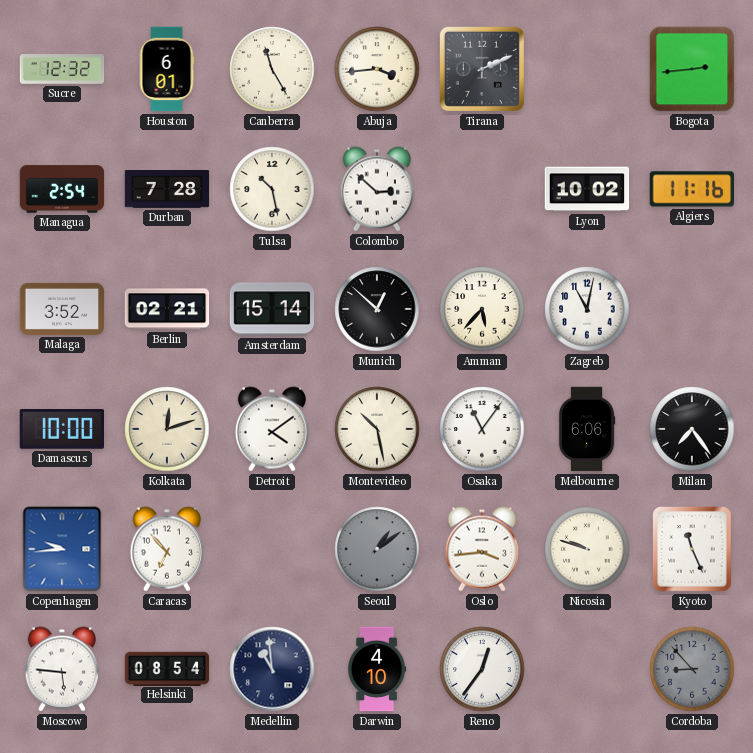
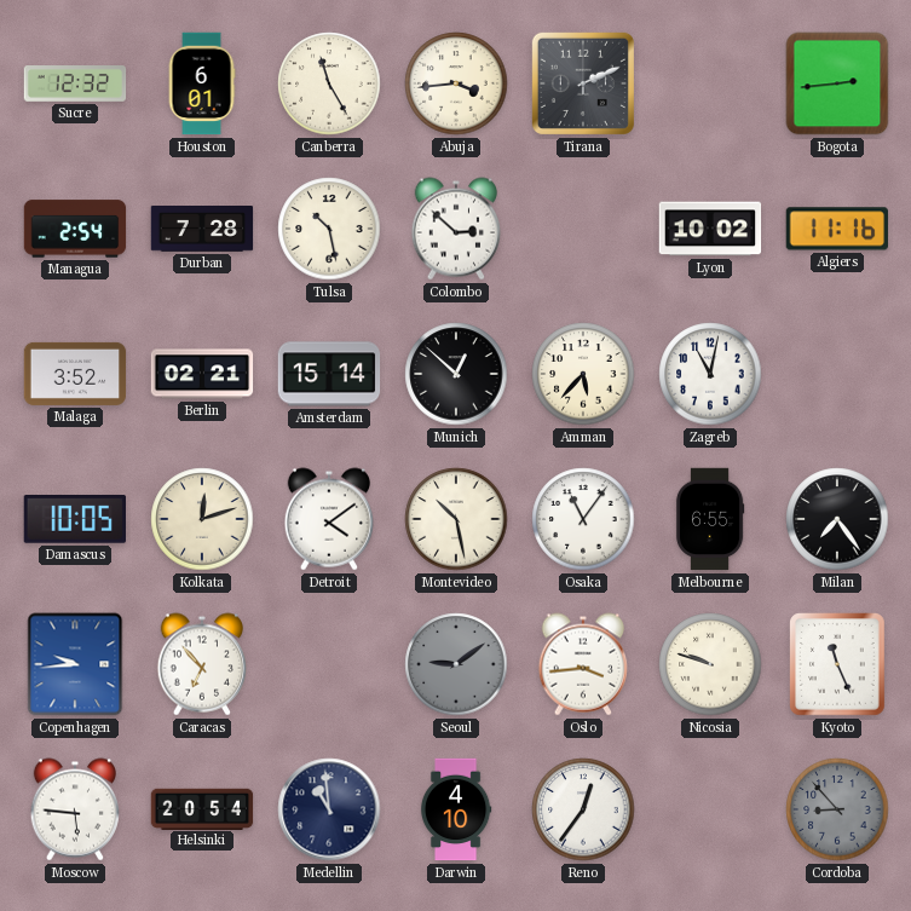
Damascus: 10:00 -> 10:05 (74, 520)
Melbourne: 6:06 -> 6:55 (710, 519)
Seoul: 1:09 -> 9:09 (456, 664)
Helsinki: 08:54 -> 20:54 (202, 808)
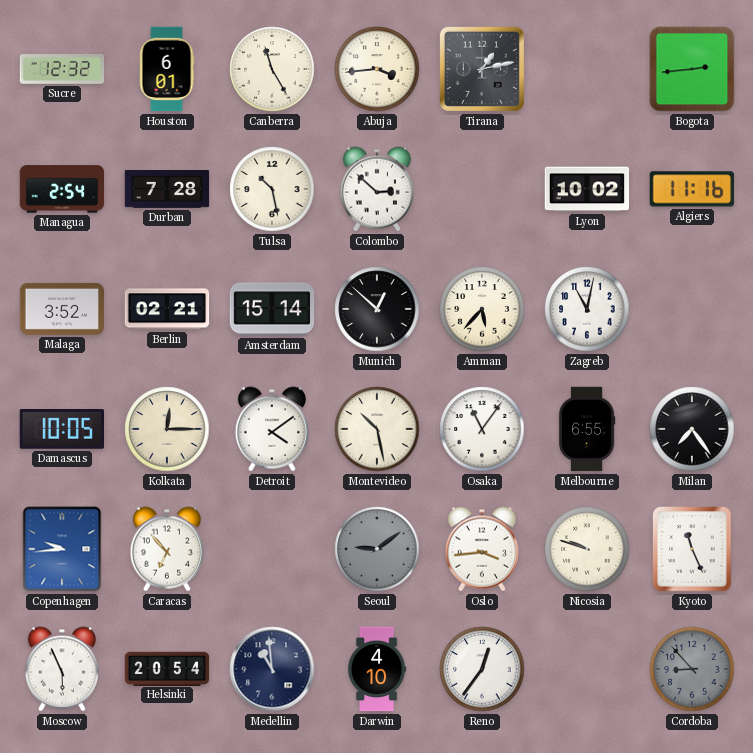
Tirana: 2:11 -> 1:13 (482, 69)
Kolkata: 12:12 -> 12:15 (167, 429)
Moscow: 5:46 -> 5:56 (62, 669)
